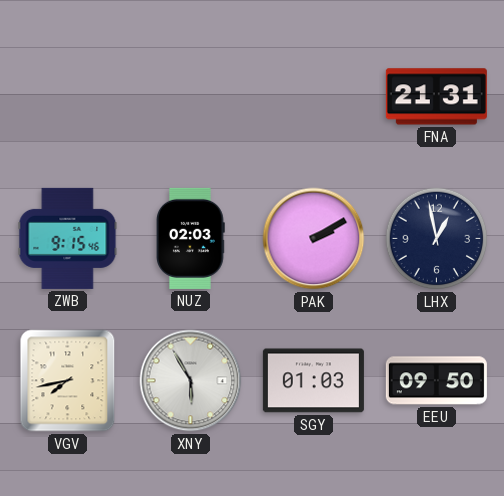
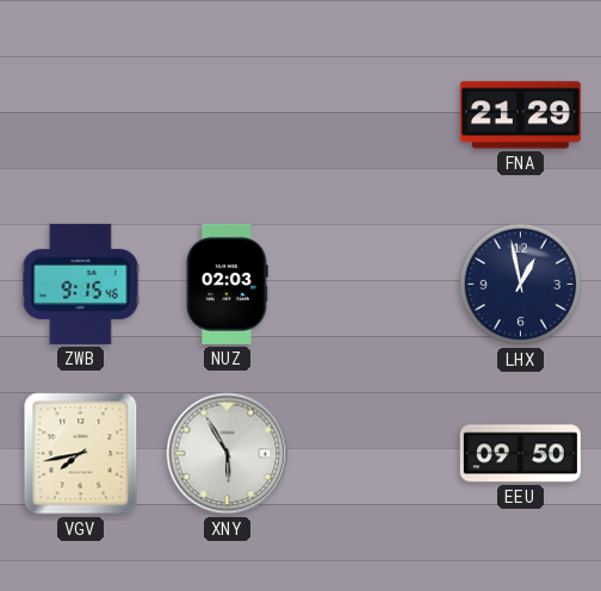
FNA: 21:31 -> 21:29 (520, 116)
PAK: 2:10 -> none (314, 239)
SGY: 01:03 -> none (313, 381)
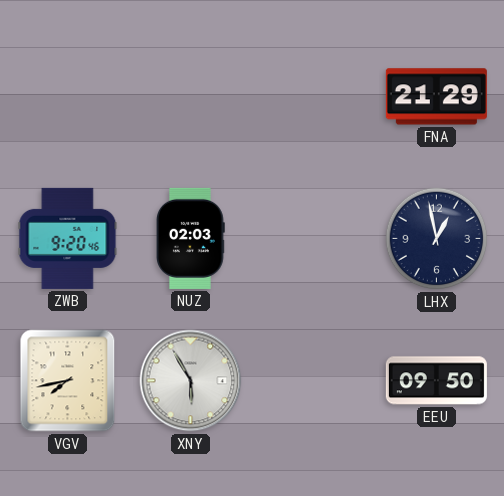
ZWB: 9:15 -> 9:20 (68, 238)
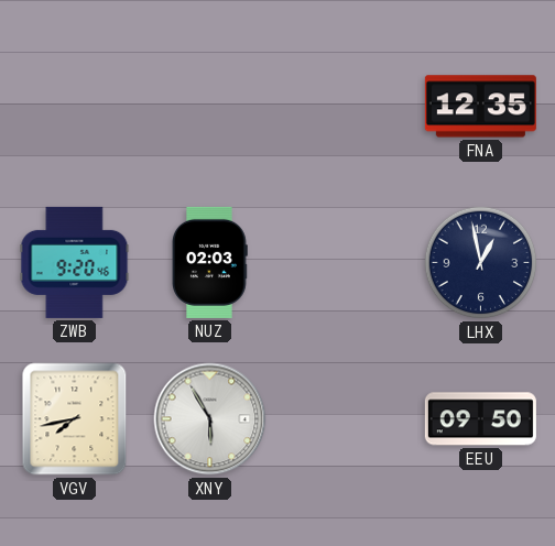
FNA: 21:29 -> 12:35 (480, 107)
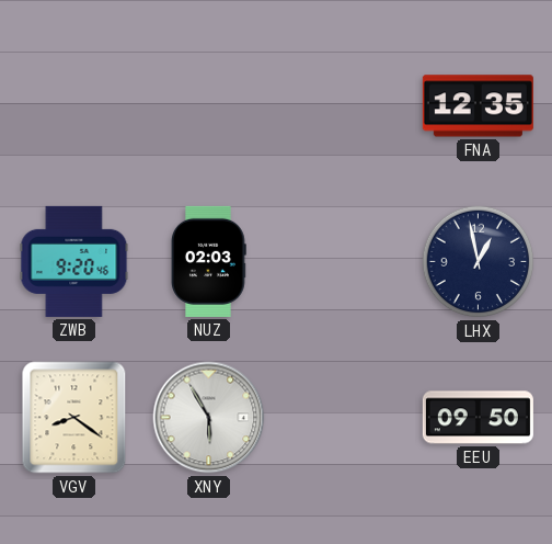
VGV: 7:43 -> 8:21 (74, 418)
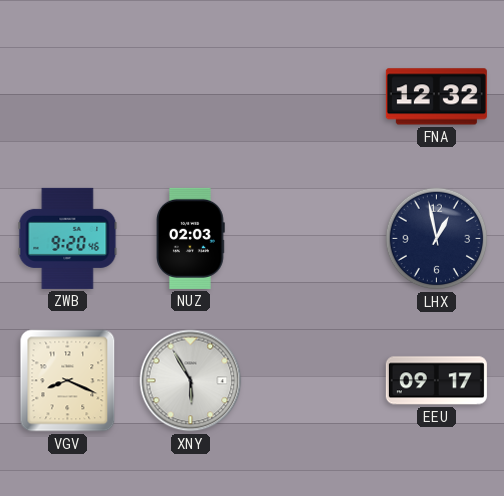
FNA: 12:35 -> 12:32 (436, 97)
VGV: 8:21 -> 8:19 (68, 381)
EEU: 09:50 -> 09:17 (436, 381)
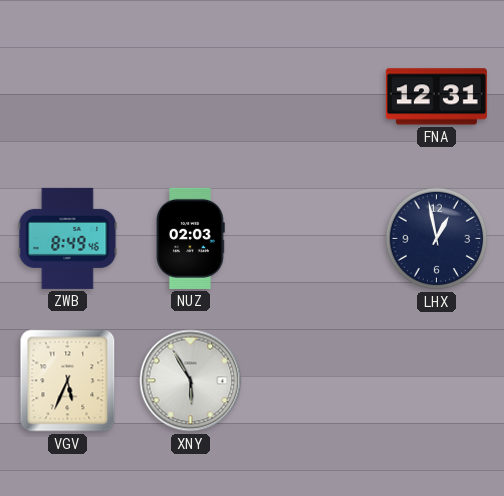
FNA: 12:32 -> 12:31 (436, 97)
ZWB: 9:20 -> 8:49 (68, 238)
VGV: 8:19 -> 5:34 (68, 381)
EEU: 09:17 -> none (436, 381)
